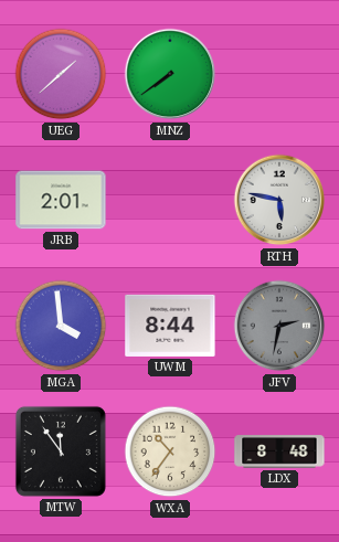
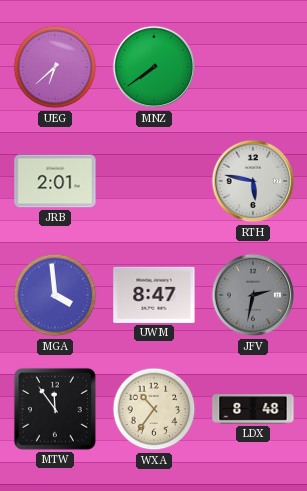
UEG: 1:38 -> 6:38 (55, 67)
UWM: 8:44 -> 8:47 (154, 295)
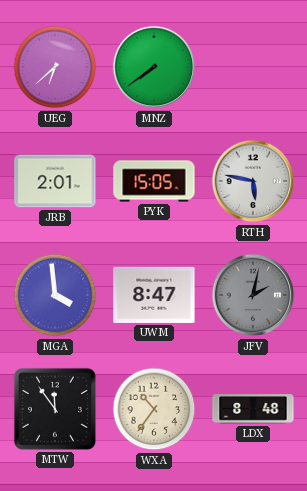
PYK: none -> 15:05 (154, 181)
JFV: 2:32 -> 2:02 (253, 295)
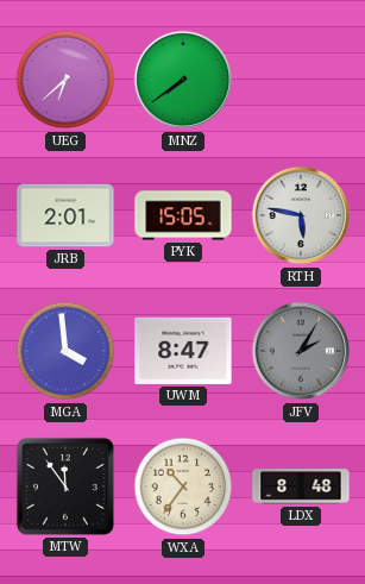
JFV: 2:02 -> 2:05 (301, 351)
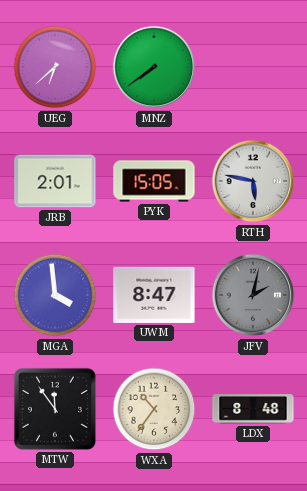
JFV: 2:05 -> 2:02 (253, 295)
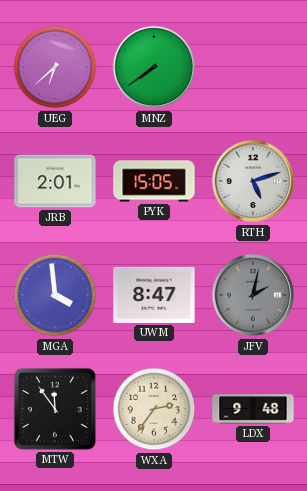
RTH: 5:47 -> 5:12 (253, 181)
WXA: 10:36 -> 2:36 (154, 409)
LDX: 8:48 -> 9:48 (253, 409)
